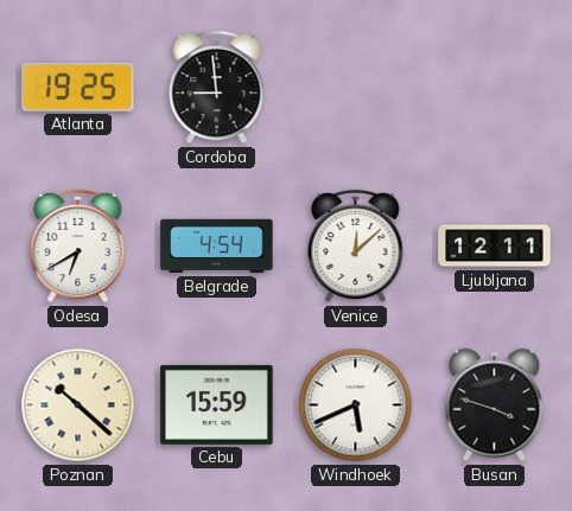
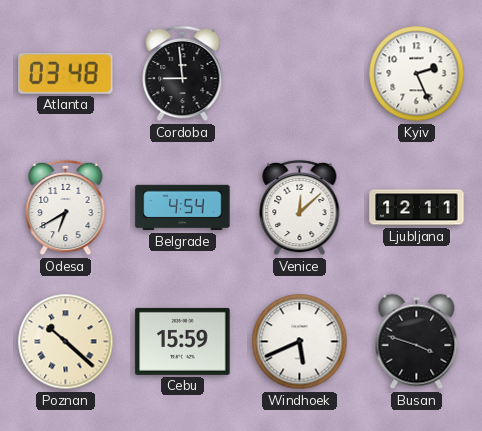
Atlanta: 19:25 -> 03:48 (66, 73)
Kyiv: none -> 2:26 (417, 74)
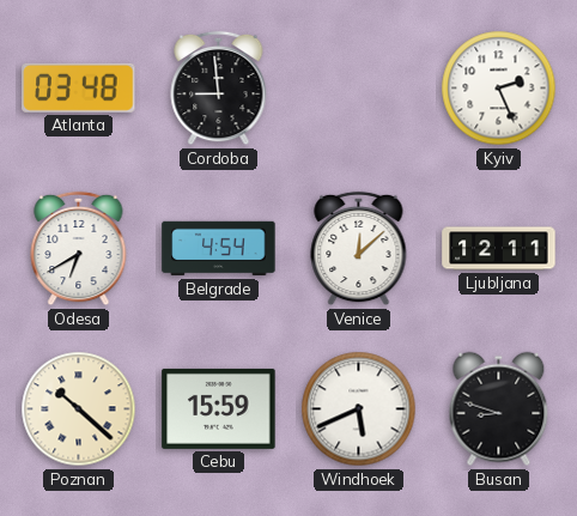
Busan: 3:48 -> 8:48 (499, 409)
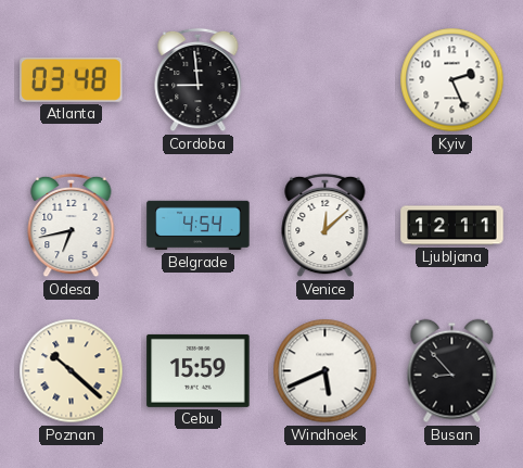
Odesa: 6:40 -> 6:43 (72, 226)
Busan: 8:48 -> 8:53 (452, 371)
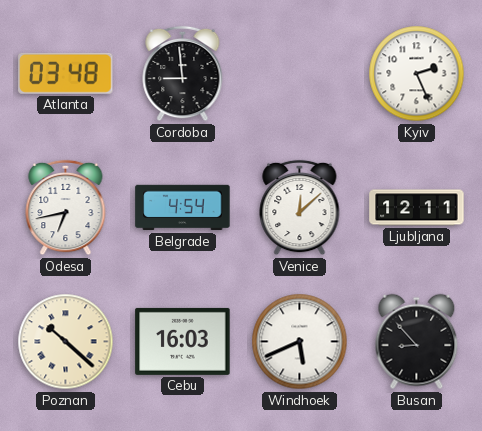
Cebu: 15:59 -> 16:03 (183, 341)
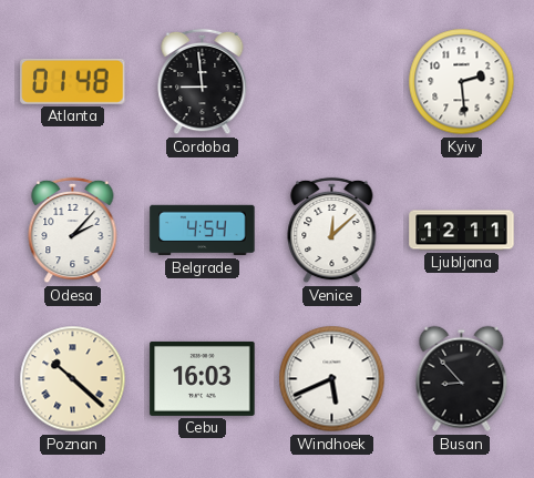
Atlanta: 03:48 -> 01:48 (73, 81)
Kyiv: 2:26 -> 2:29 (462, 82)
Odesa: 6:43 -> 2:07 (73, 231)
